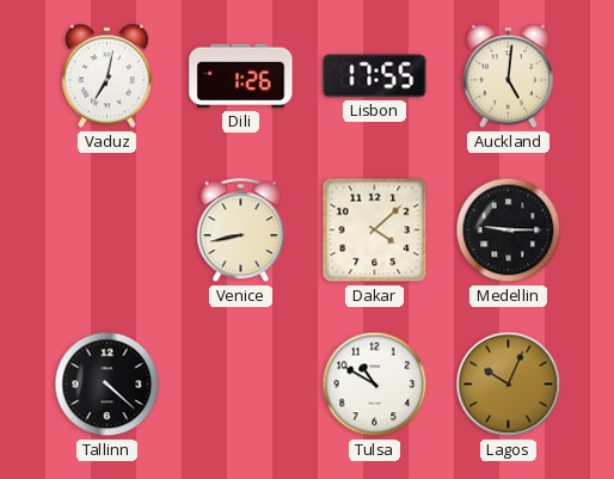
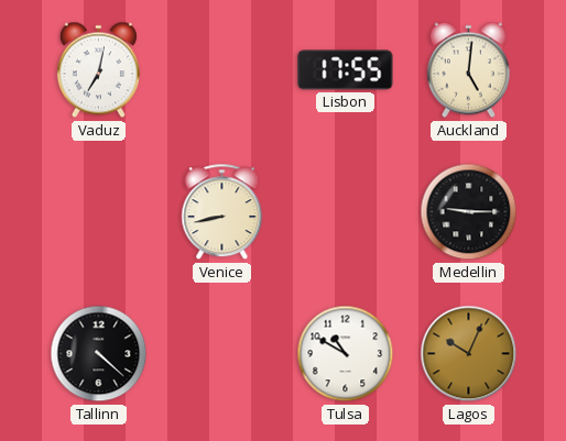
Dili: 1:26 -> none (241, 76)
Dakar: 4:08 -> none (375, 231)
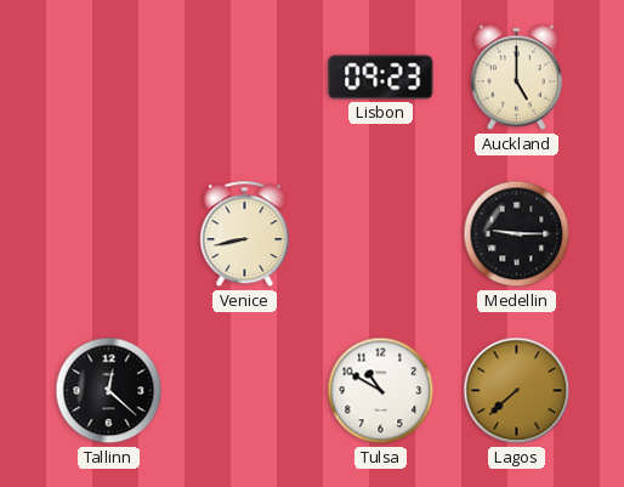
Vaduz: 7:02 -> none (98, 70)
Lisbon: 17:55 -> 09:23 (381, 78)
Auckland: 5:01 -> 5:00 (516, 78)
Tallinn: 4:22 -> 12:22 (109, 391)
Lagos: 10:04 -> 7:38 (517, 391)
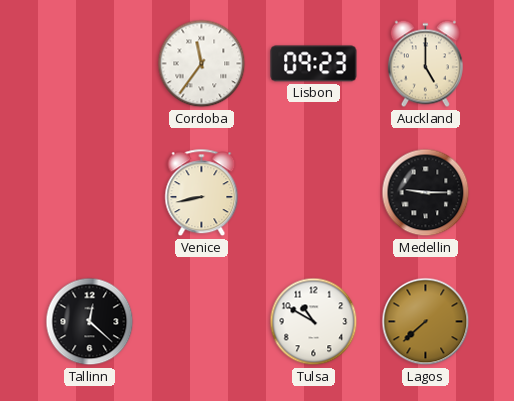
Cordoba: none -> 11:36 (202, 64)
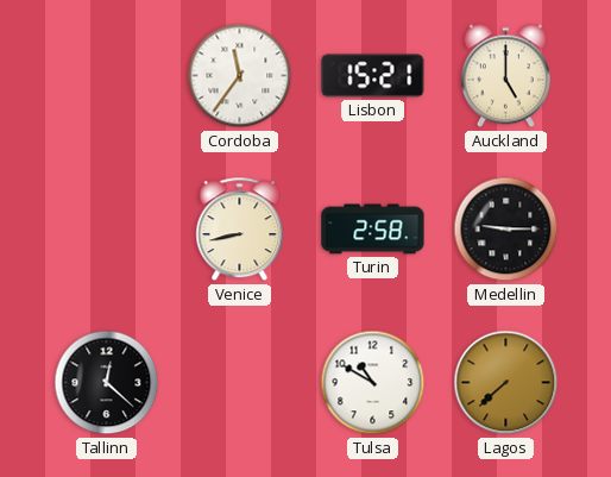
Lisbon: 09:23 -> 15:21 (373, 76)
Turin: none -> 2:58 (373, 230)
